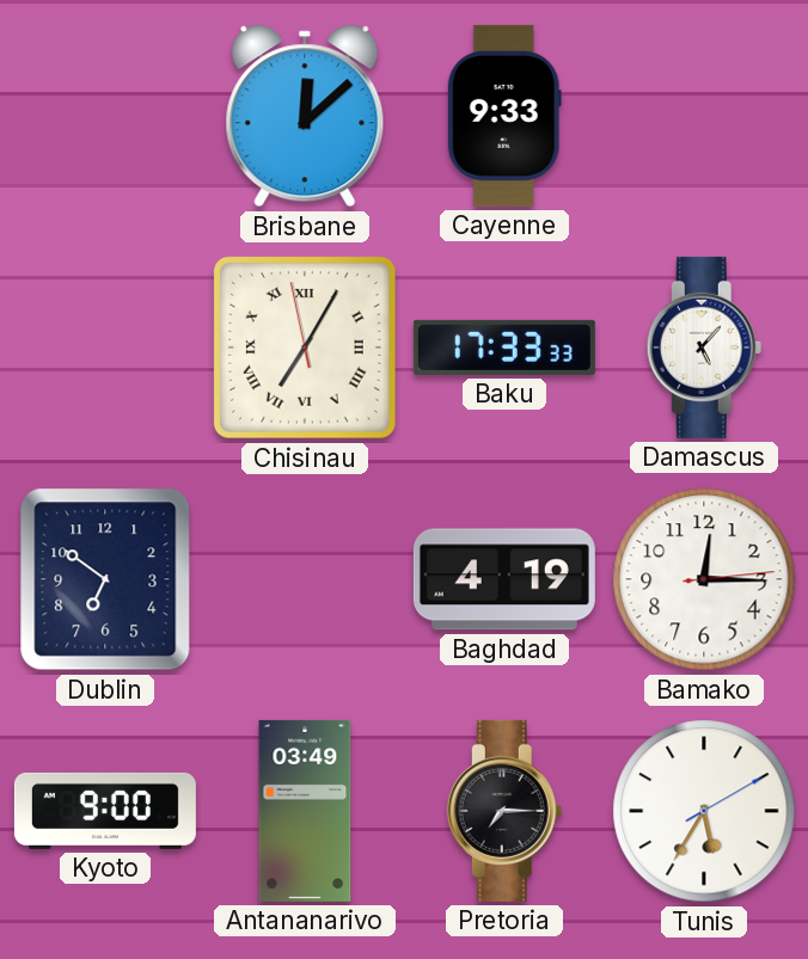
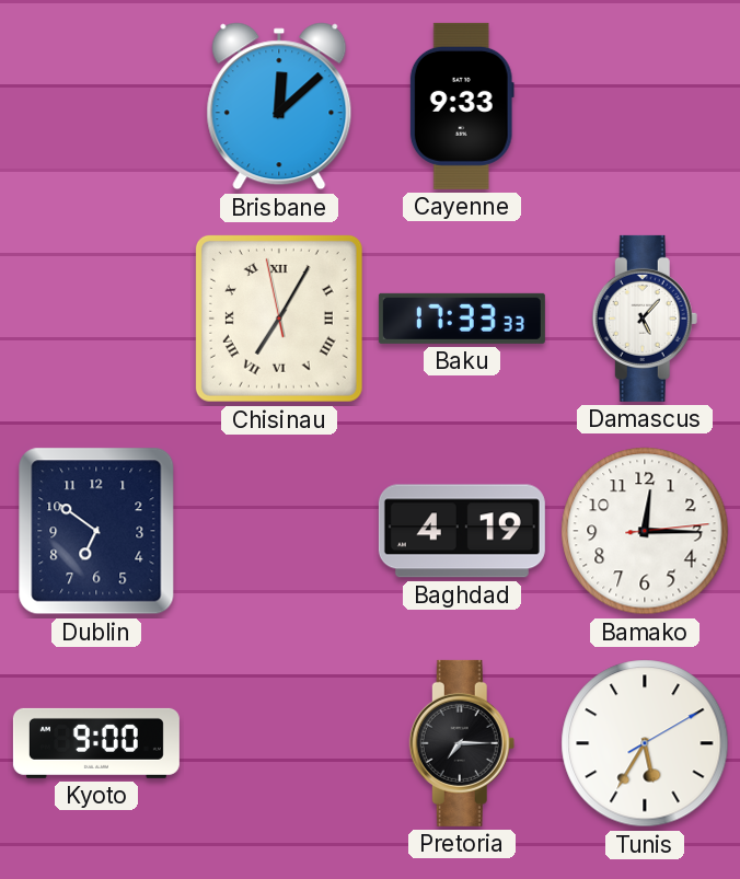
Antananarivo: 03:49 -> none (305, 811)
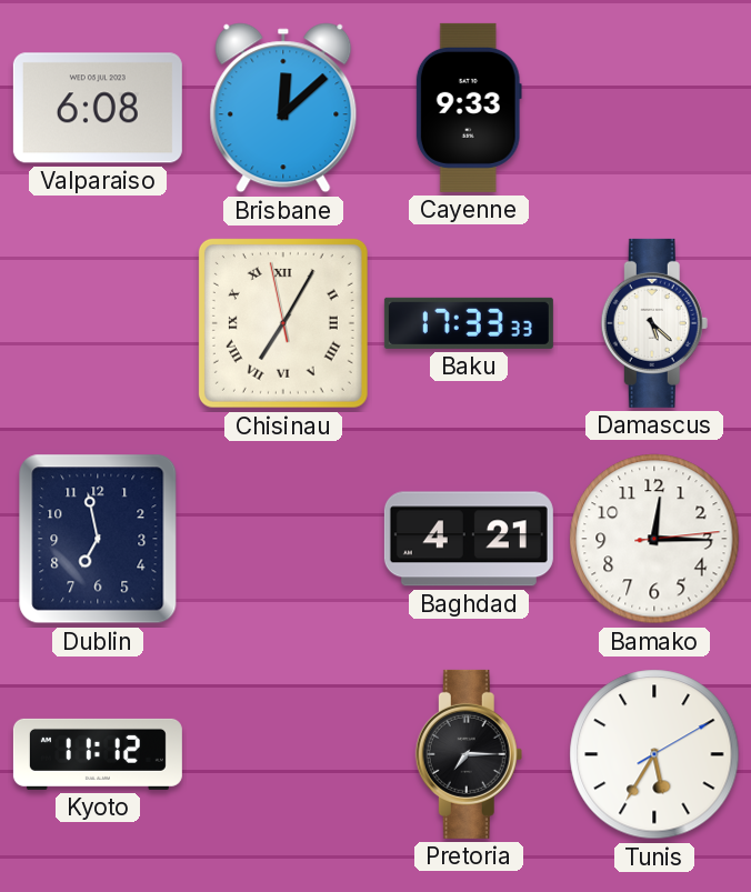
Valparaiso: none -> 6:08 (98, 108)
Damascus: 5:07 -> 5:22 (654, 323)
Dublin: 6:51 -> 6:58 (98, 539)
Baghdad: 4:19 -> 4:21 (469, 539)
Kyoto: 9:00 -> 11:12 (98, 754)
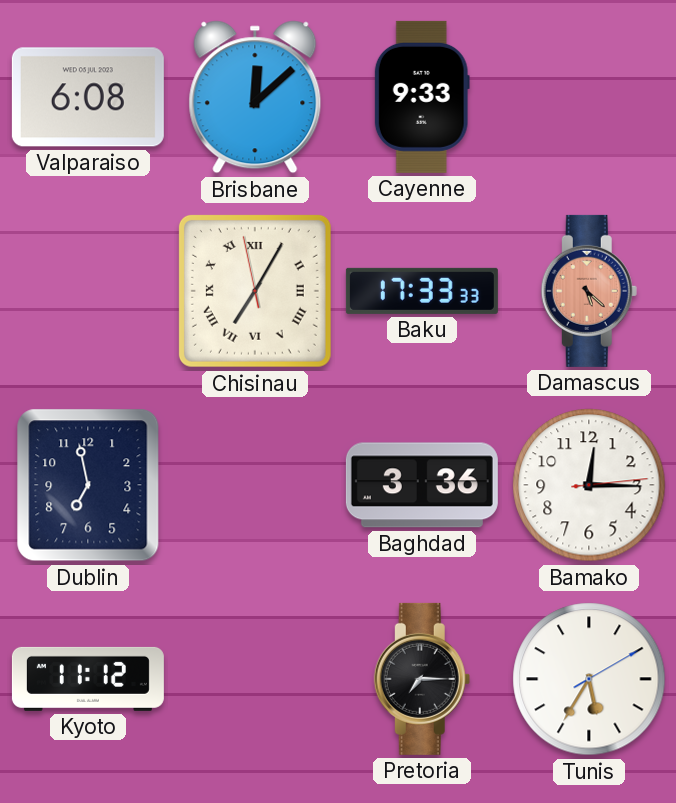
Damascus dial: white -> salmon (589, 291)
Baghdad: 4:21 -> 3:36 (422, 485)
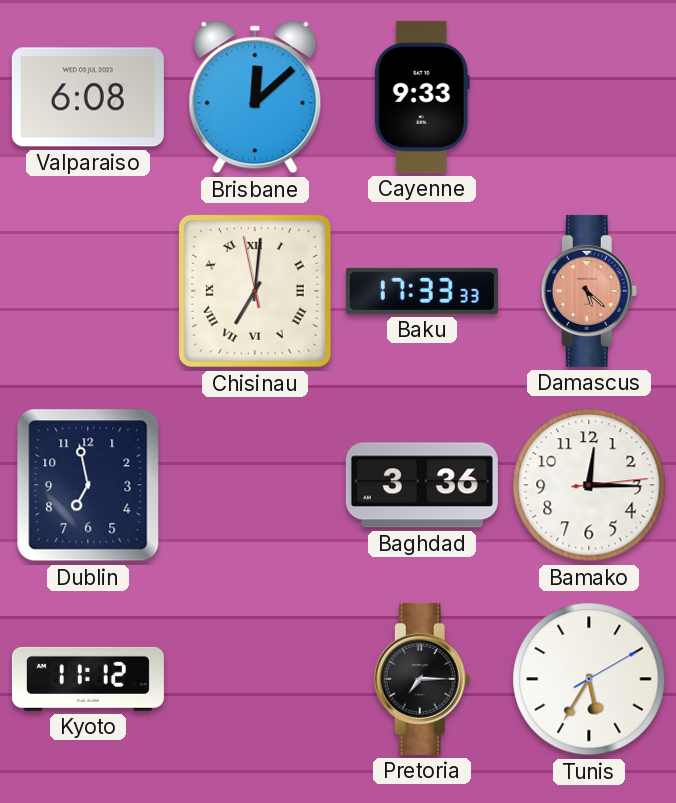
Chisinau: 7:04 -> 7:00 (255, 291)
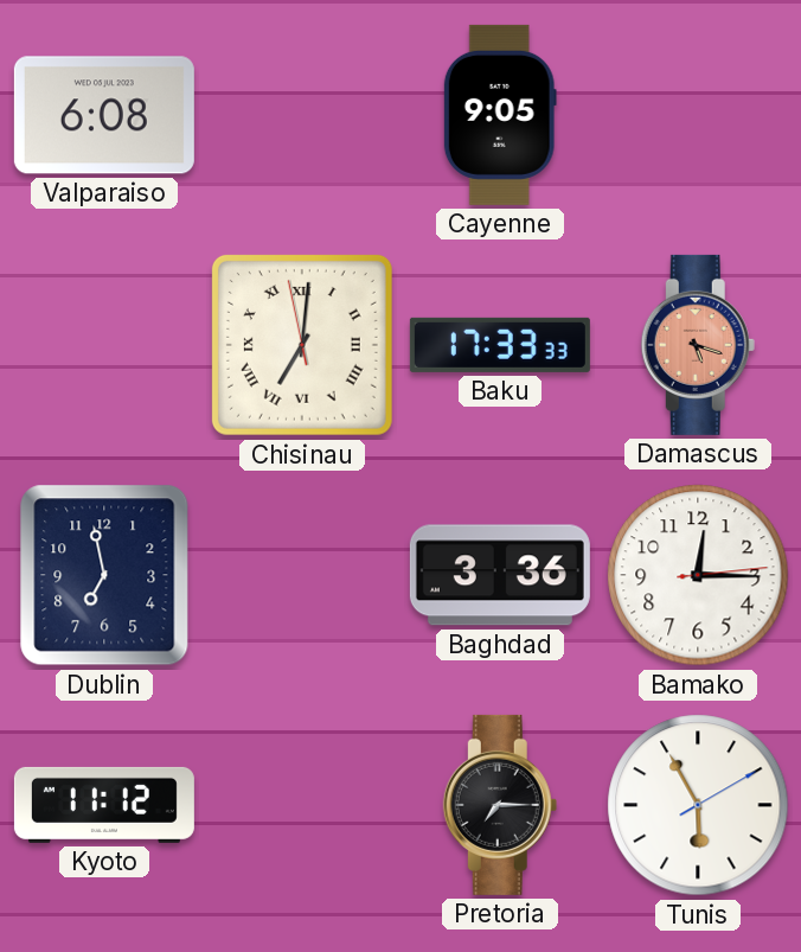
Brisbane: 12:08 -> none (255, 97)
Cayenne: 9:33 -> 9:05 (500, 115)
Damascus: 5:22 -> 5:18 (698, 345)
Tunis: 5:35 -> 5:55 (698, 805)
